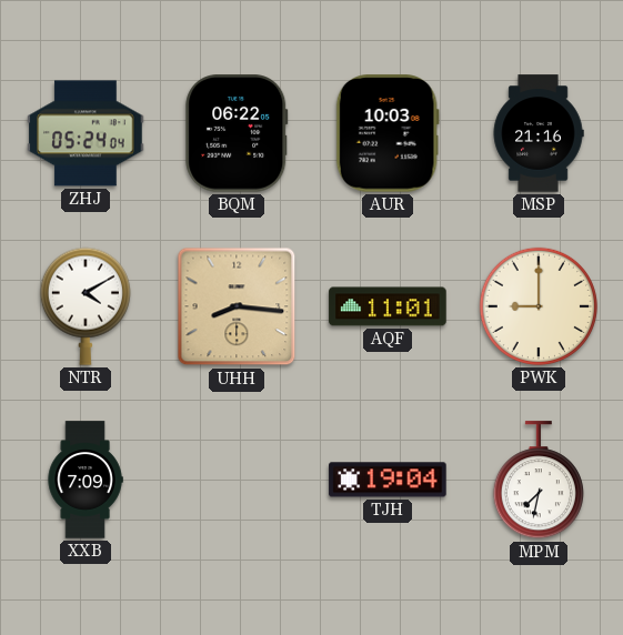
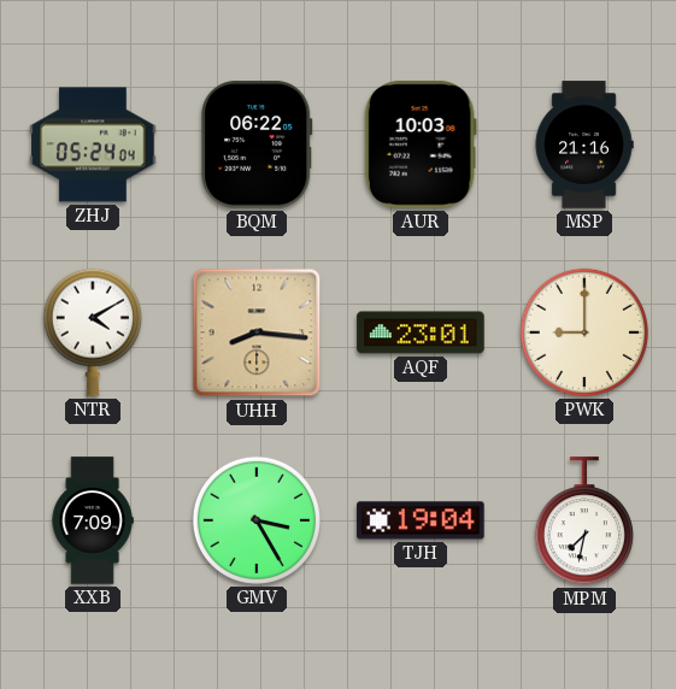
AQF: 11:01 -> 23:01 (421, 332)
GMV: none -> 3:25 (257, 520)
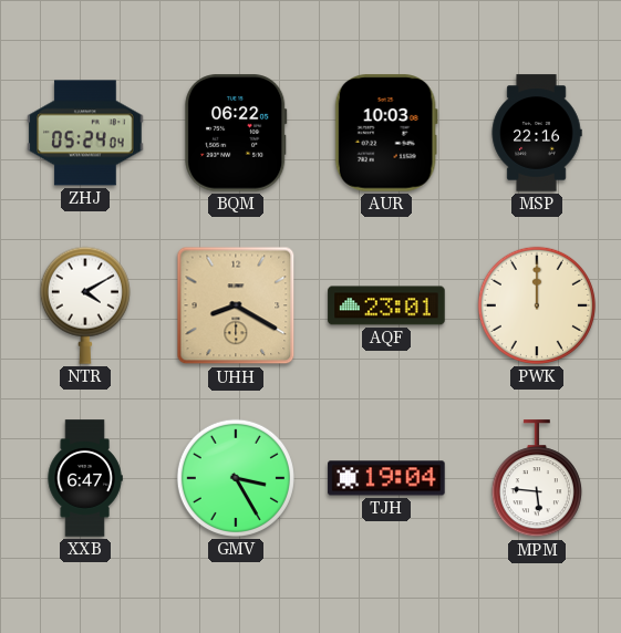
MSP: 21:16 -> 22:16 (537, 133)
UHH: 8:16 -> 8:20 (236, 305)
PWK: 9:00 -> 12:00 (537, 305)
XXB: 7:09 -> 6:47 (85, 478)
MPM: 7:32 -> 5:46 (537, 479)
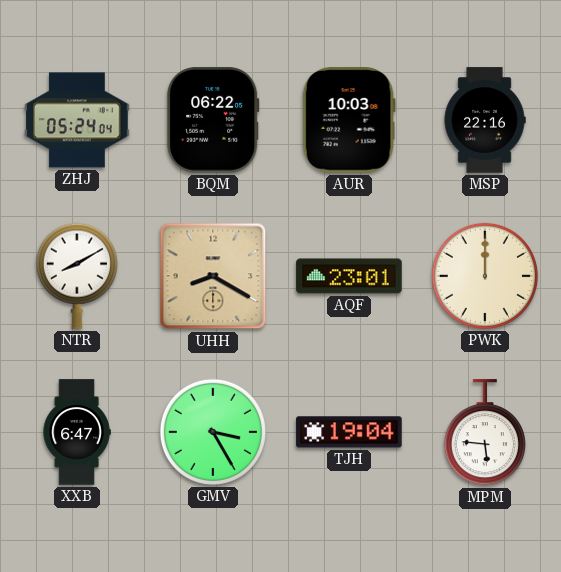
NTR: 4:10 -> 8:10 (77, 276)
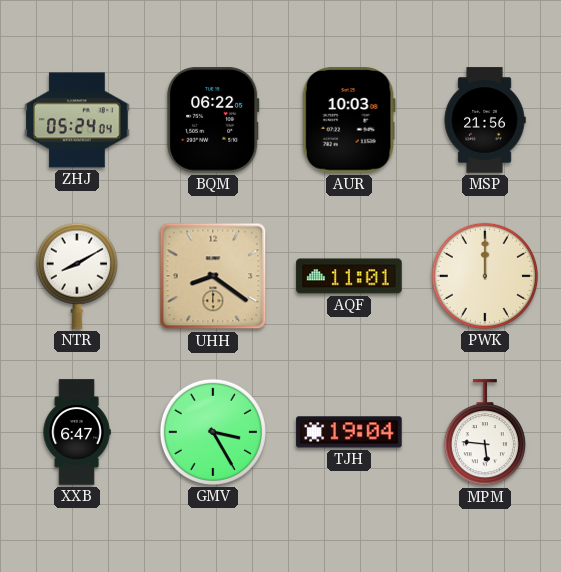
MSP: 22:16 -> 21:56 (485, 120)
UHH: 8:20 -> 8:21 (213, 276)
AQF: 23:01 -> 11:01 (349, 276)
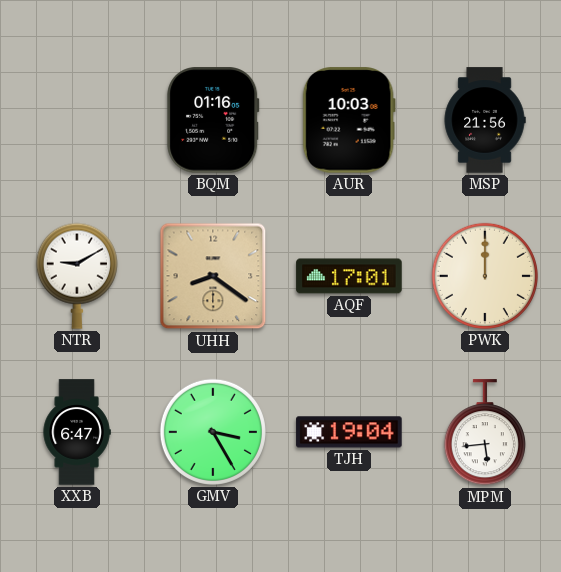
ZHJ: 05:24 -> none (77, 120)
BQM: 06:22 -> 01:16 (213, 120)
NTR: 8:10 -> 9:10 (77, 276)
AQF: 11:01 -> 17:01 (349, 276)
MPM: 5:46 -> 5:44 (485, 433)
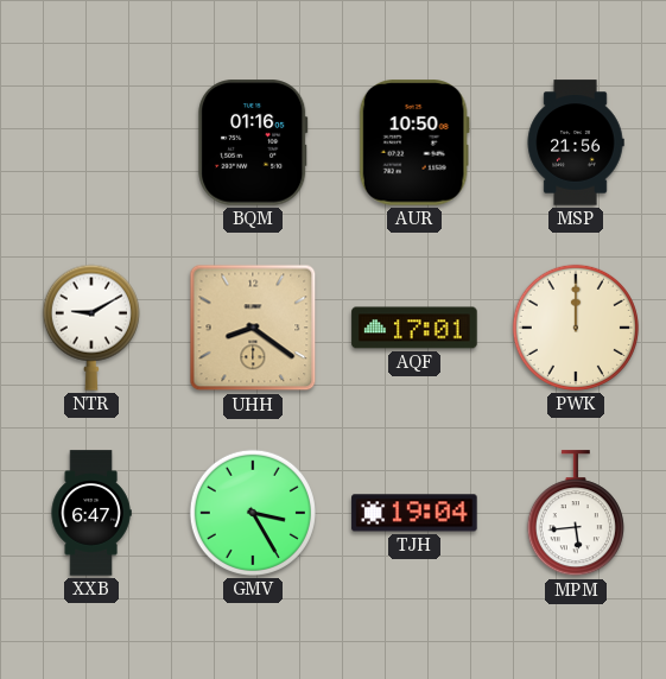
AUR: 10:03 -> 10:50 (414, 142)
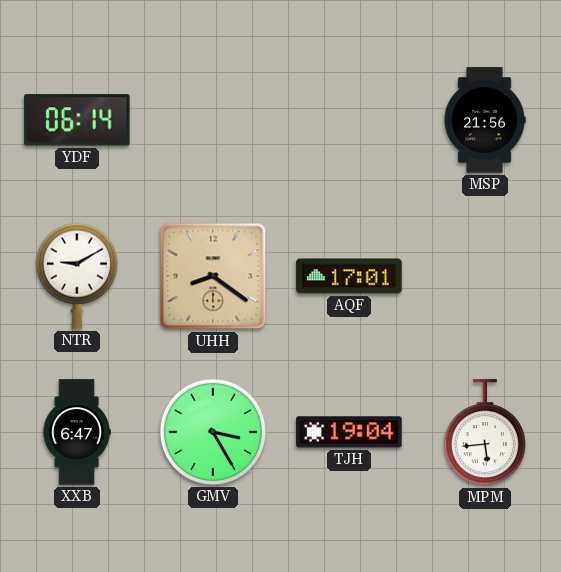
YDF: none -> 06:14 (78, 120)
BQM: 01:16 -> none (253, 142)
AUR: 10:50 -> none (414, 142)
PWK: 12:00 -> none (576, 328)
